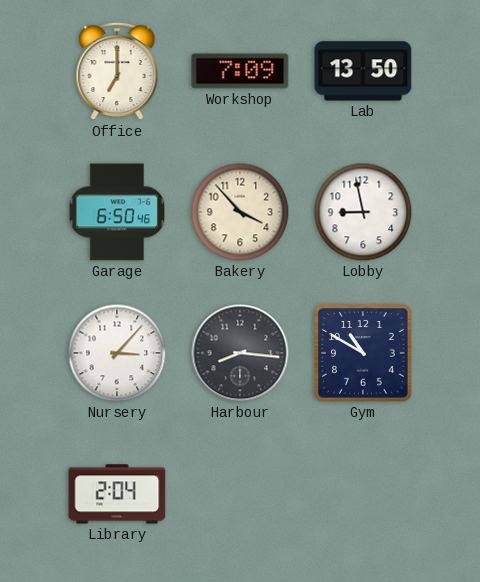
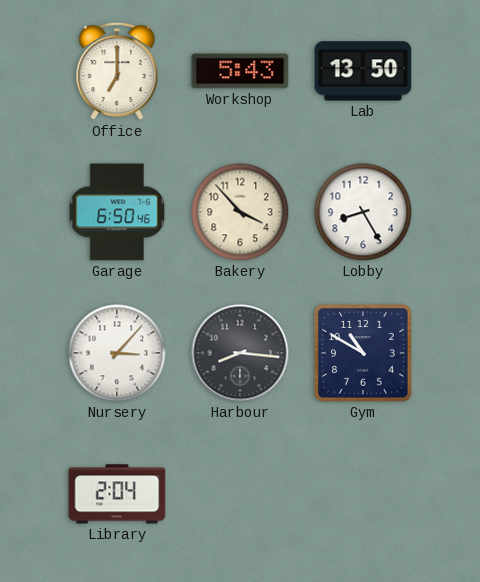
Workshop: 7:09 -> 5:43 (240, 71)
Lobby: 8:58 -> 8:25 (363, 212)
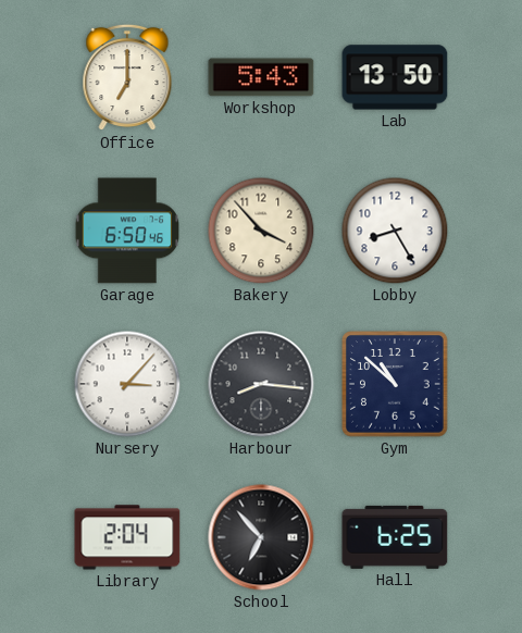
Gym: 10:50 -> 10:52 (395, 384)
School: none -> 6:53 (261, 537)
Hall: none -> 6:25 (395, 537)
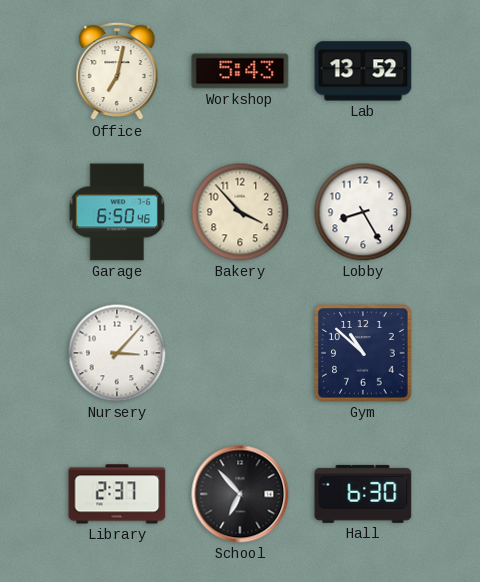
Office: 7:00 -> 7:02 (117, 71)
Lab: 13:50 -> 13:52 (363, 71)
Harbour: 8:16 -> none (261, 384)
Library: 2:04 -> 2:37 (117, 494)
Hall: 6:25 -> 6:30 (363, 494)
